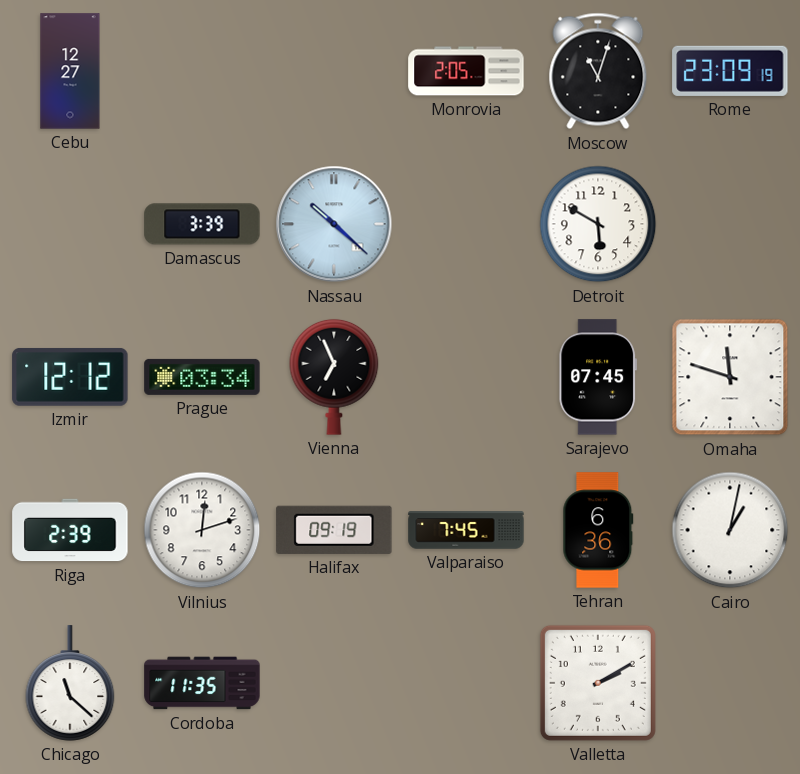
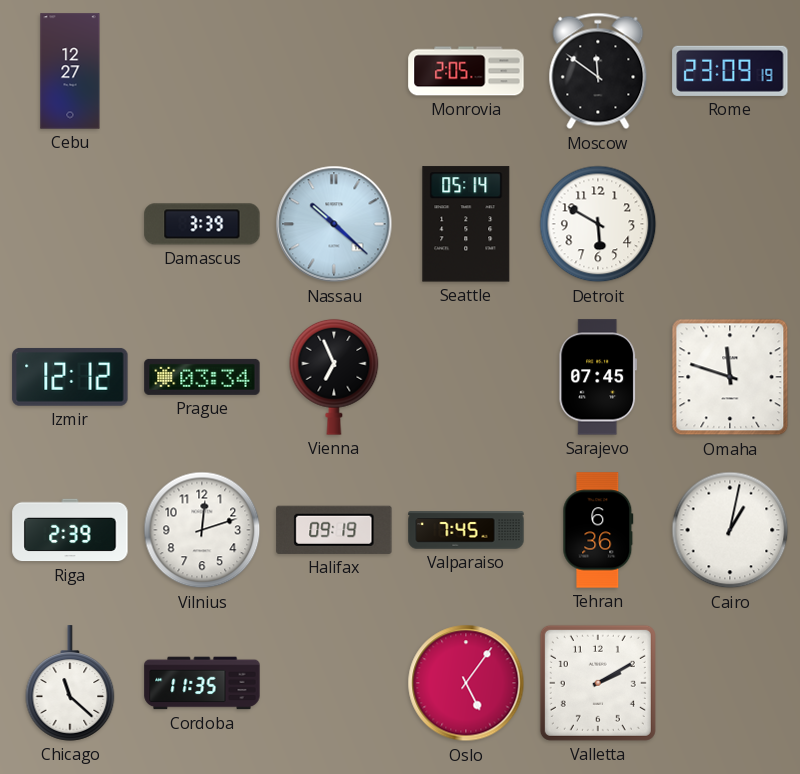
Moscow: 11:03 -> 11:51 (598, 71)
Seattle: none -> 05:14 (466, 224)
Oslo: none -> 5:06 (466, 683)
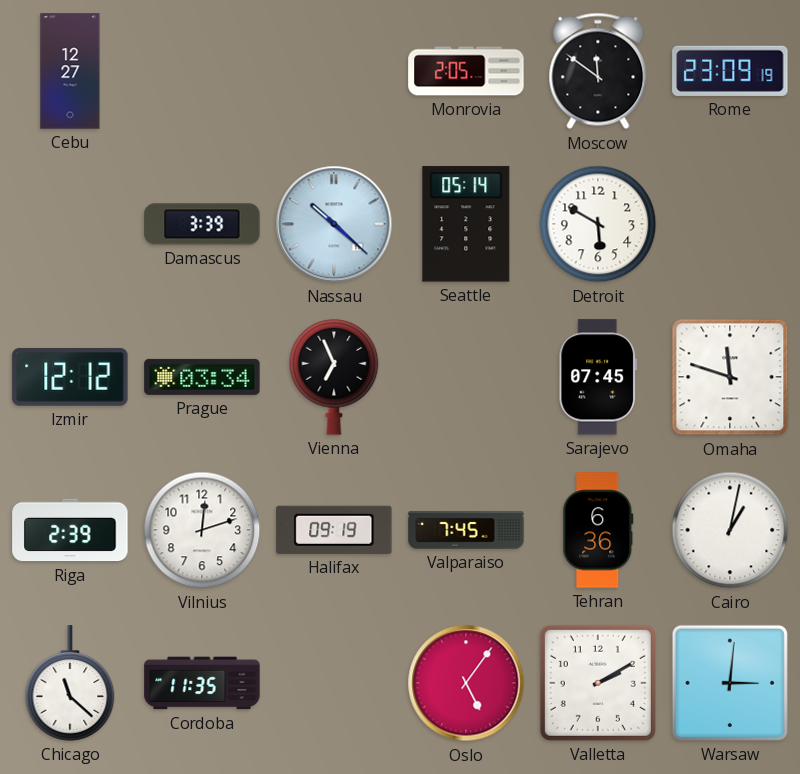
Warsaw: none -> 3:01 (730, 683)
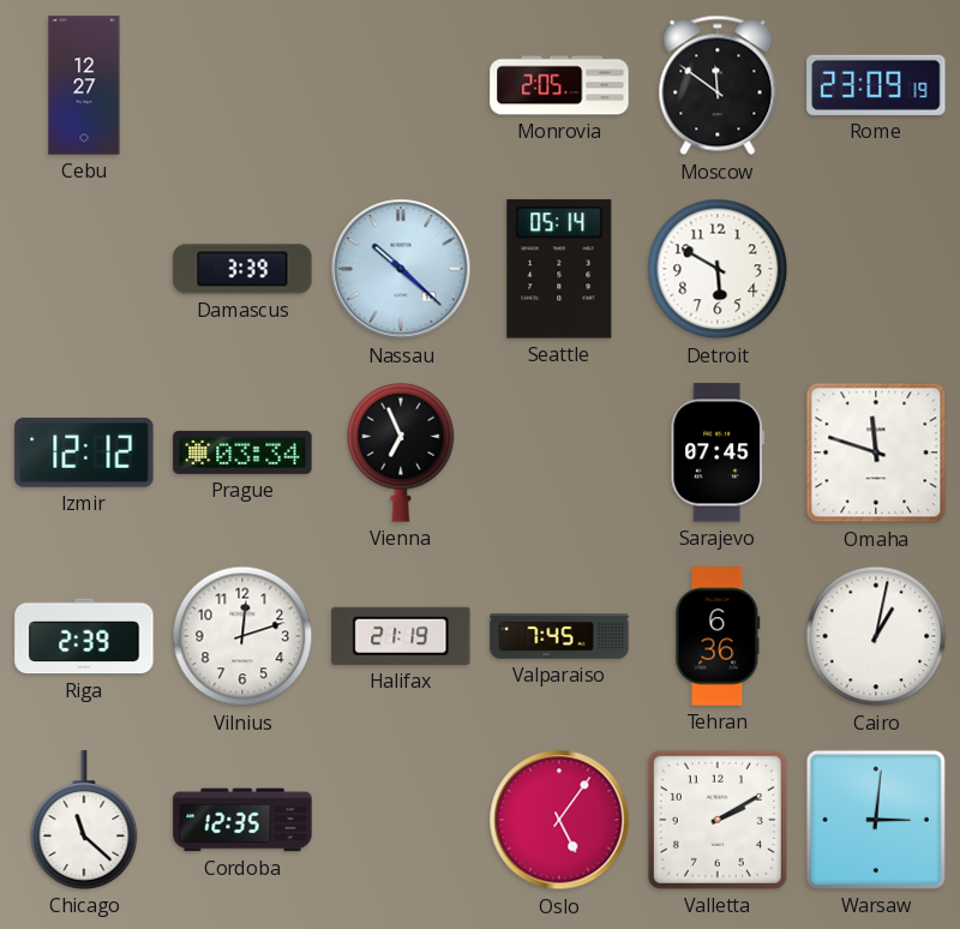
Halifax: 09:19 -> 21:19 (401, 636)
Cordoba: 11:35 -> 12:35 (242, 820)
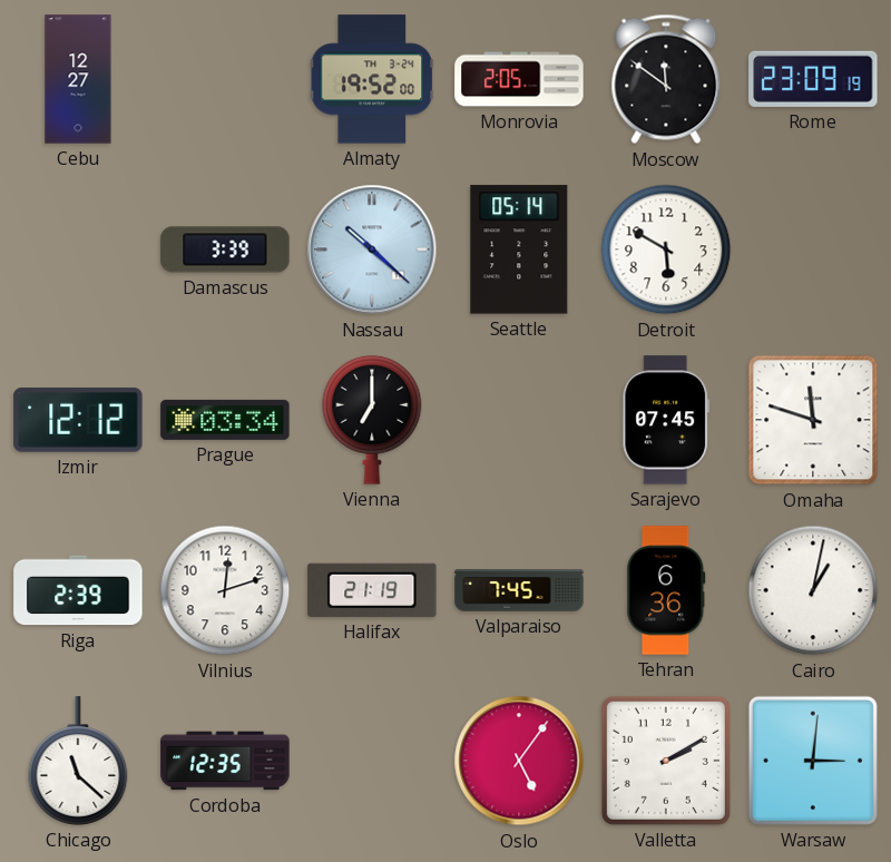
Almaty: none -> 19:52 (372, 79)
Vienna: 6:56 -> 7:00 (372, 420)
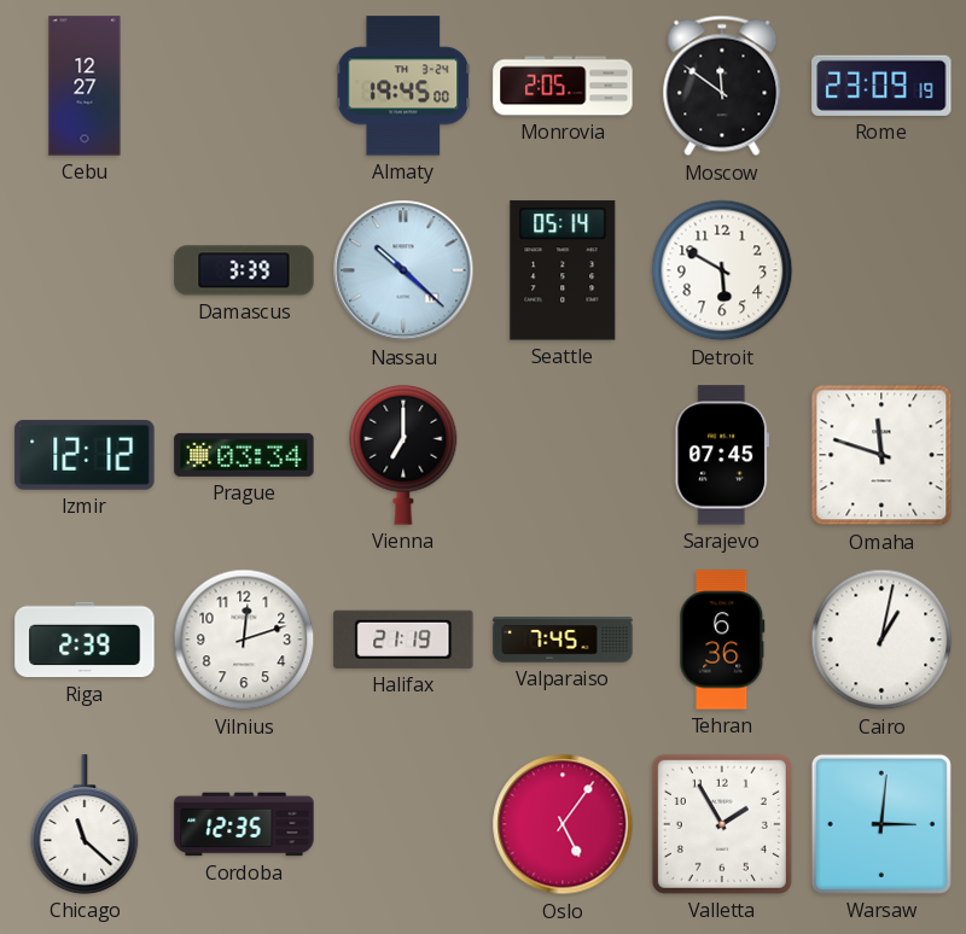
Almaty: 19:52 -> 19:45 (403, 86)
Valletta: 2:10 -> 1:55 (722, 824)
